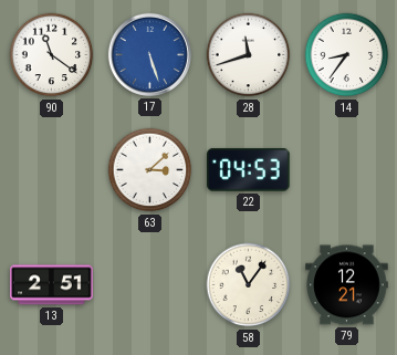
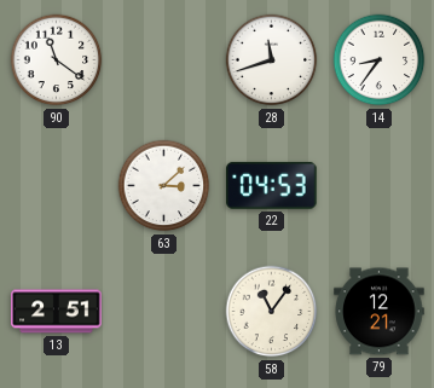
17: 5:27 -> none (149, 54)
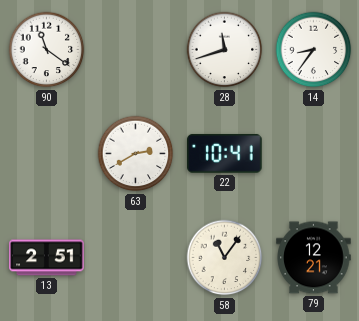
63: 3:08 -> 2:40 (136, 154)
22: 04:53 -> 10:41 (225, 154)
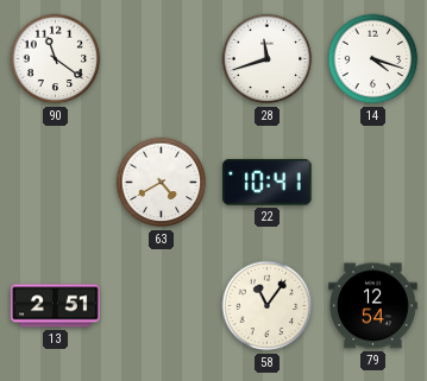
14: 8:36 -> 4:18 (373, 59)
63: 2:40 -> 4:40 (162, 183)
79: 12:21 -> 12:54 (373, 306)
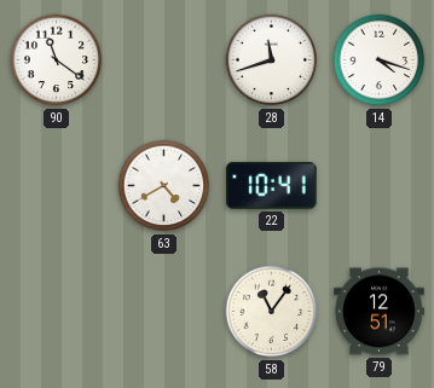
13: 2:51 -> none (56, 306)
79: 12:54 -> 12:51 (380, 312)
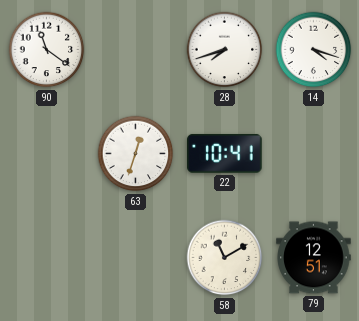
28: 11:42 -> 7:42 (225, 50)
63: 4:40 -> 12:33 (136, 154)
58: 11:06 -> 11:10 (225, 258)
